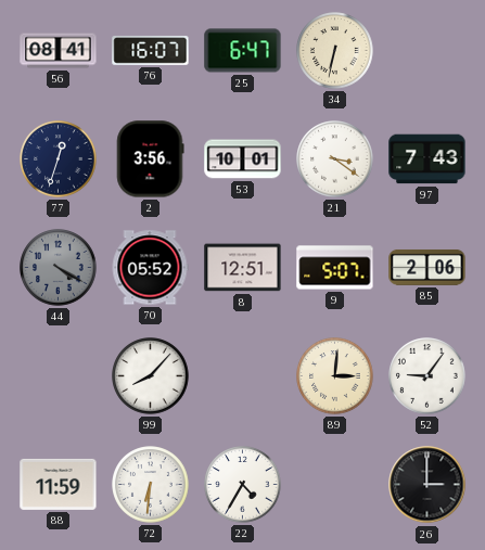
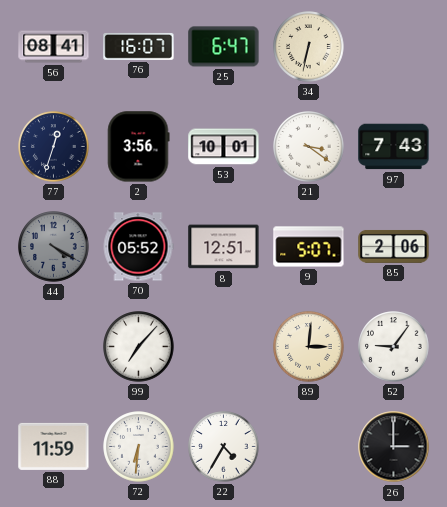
99: 8:07 -> 7:07 (139, 347)
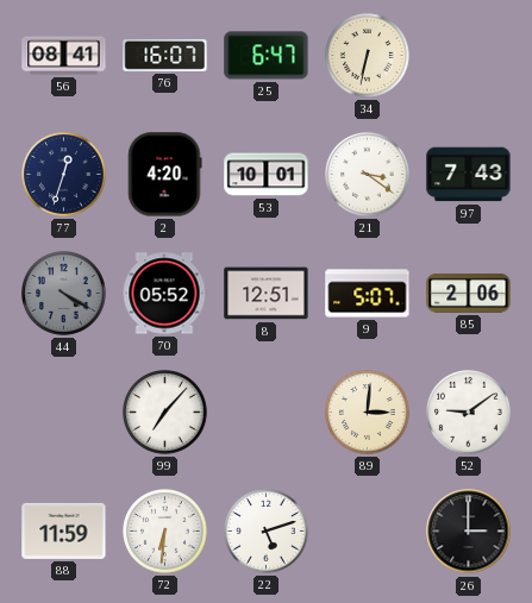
2: 3:56 -> 4:20 (165, 175)
52: 9:06 -> 9:09 (469, 413)
22: 4:35 -> 5:12 (267, 532)
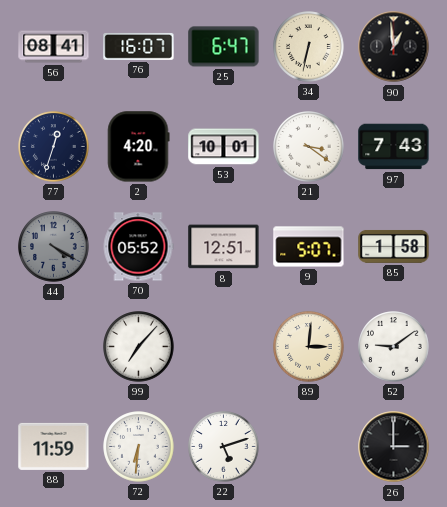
90: none -> 12:59 (394, 47)
85: 2:06 -> 1:58 (394, 246)
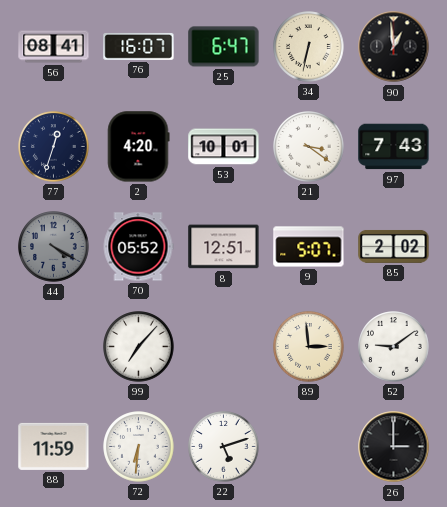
85: 1:58 -> 2:02 (394, 246)
89: 3:01 -> 2:59 (309, 347)
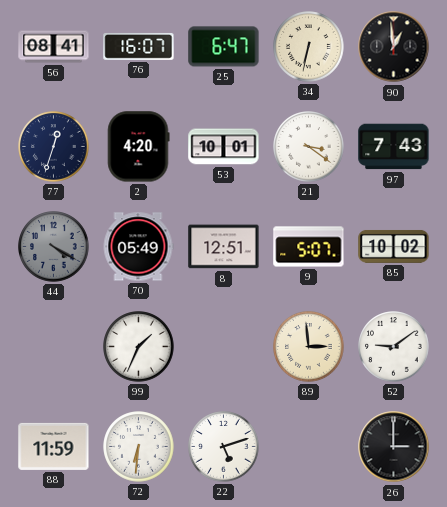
70: 05:52 -> 05:49 (138, 247)
85: 2:02 -> 10:02 (394, 246)
99: 7:07 -> 1:34 (139, 347)
